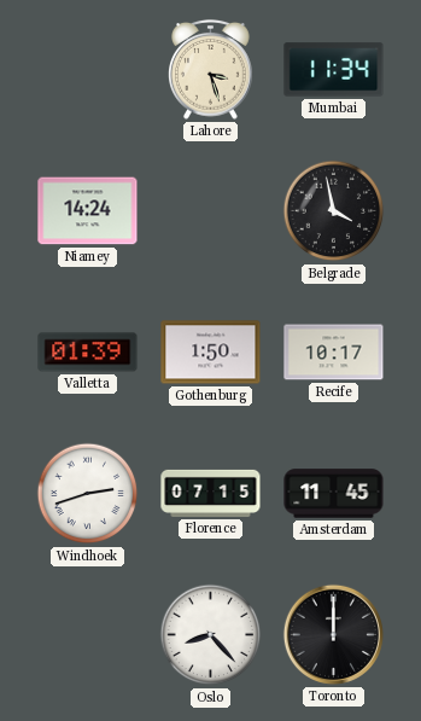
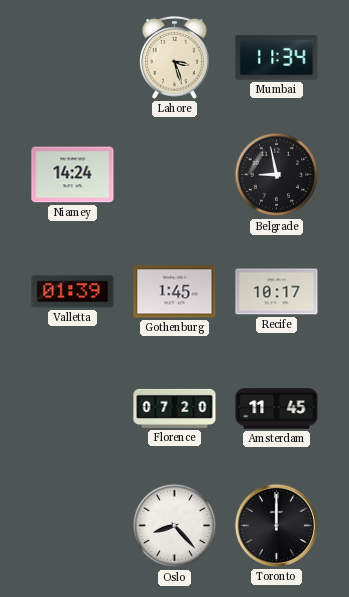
Belgrade: 3:58 -> 8:58 (277, 175)
Gothenburg: 1:50 -> 1:45 (175, 292)
Windhoek: 2:42 -> none (88, 494)
Florence: 07:15 -> 07:20 (175, 408)
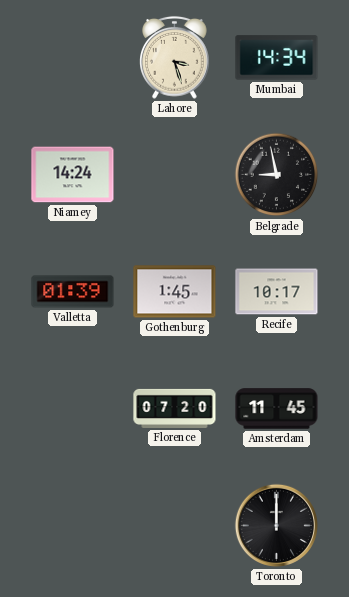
Mumbai: 11:34 -> 14:34 (277, 58)
Oslo: 8:23 -> none (175, 526)
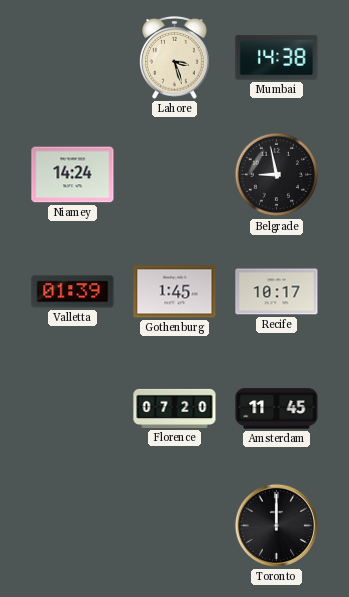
Mumbai: 14:34 -> 14:38 (277, 58)
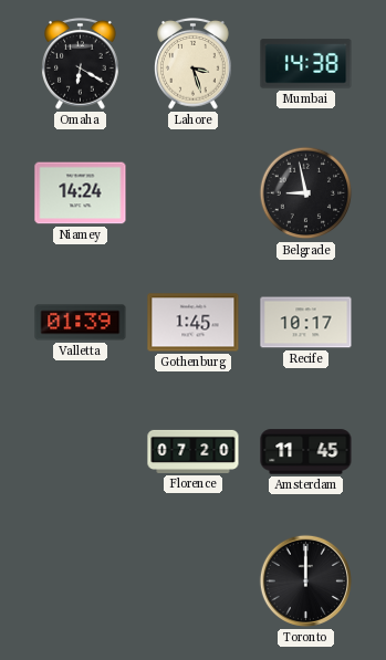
Omaha: none -> 6:20 (81, 64)
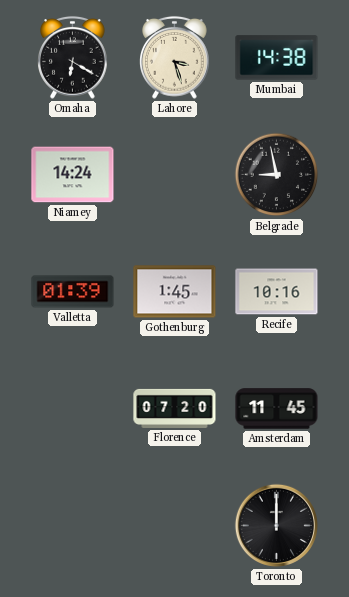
Recife: 10:17 -> 10:16 (277, 292)
